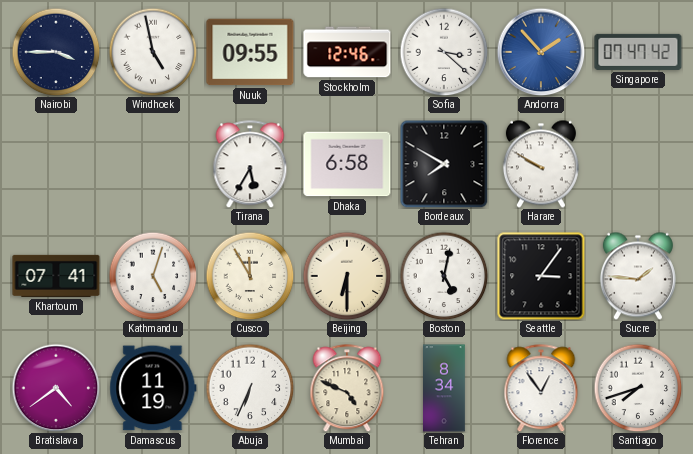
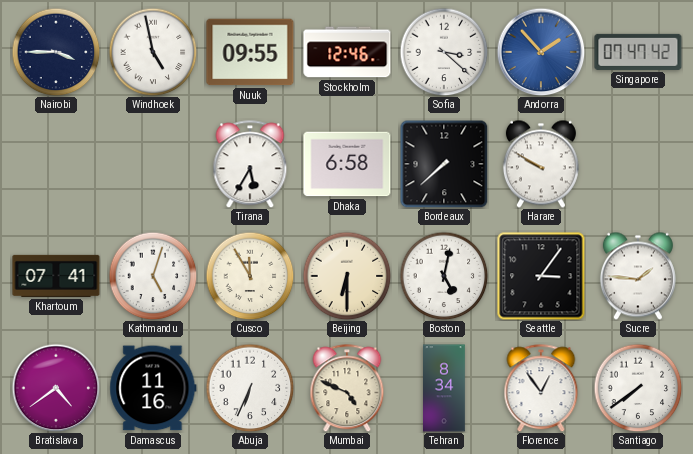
Bordeaux: 7:50 -> 7:38 (444, 164)
Damascus: 11:19 -> 11:16 (153, 388)
Santiago: 7:42 -> 7:39 (638, 388)
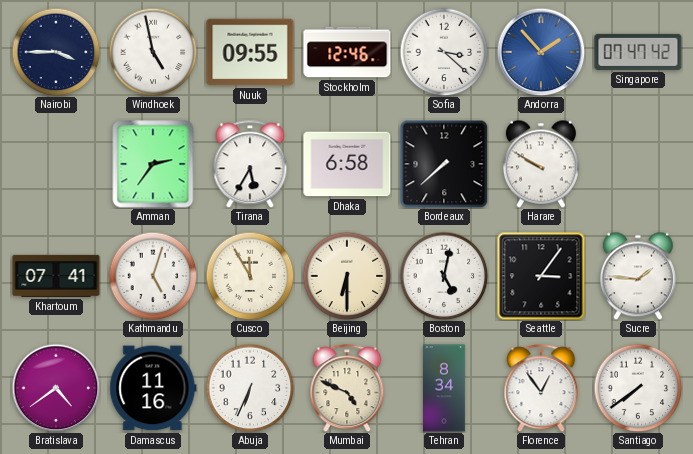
Amman: none -> 2:36 (153, 164)
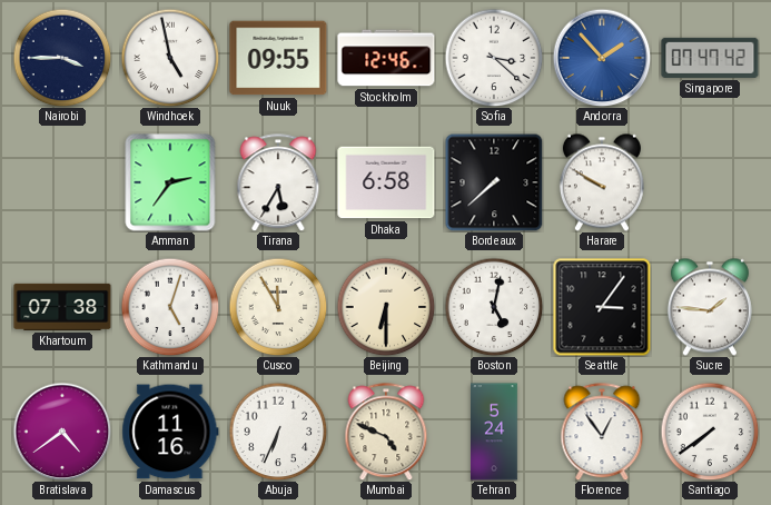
Khartoum: 07:41 -> 07:38 (62, 307)
Tehran: 8:34 -> 5:24 (495, 432)
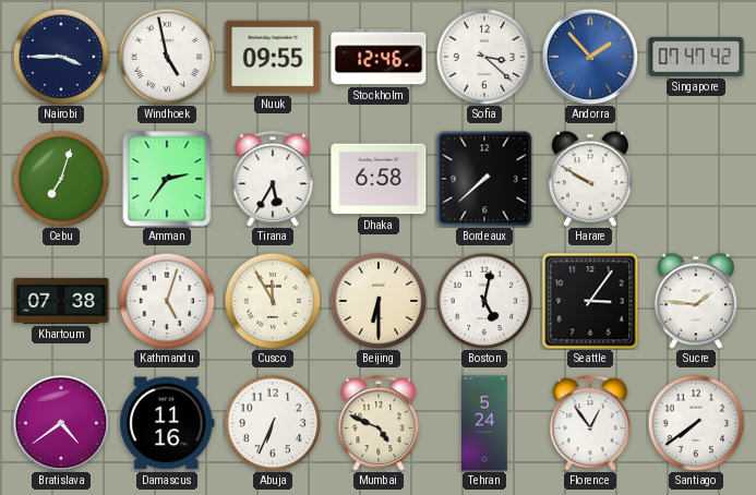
Cebu: none -> 7:03 (61, 179)
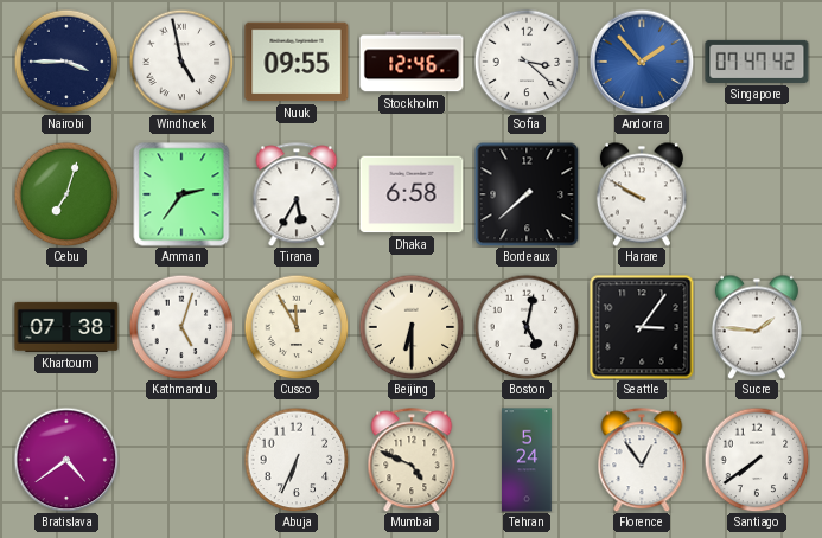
Damascus: 11:16 -> none (167, 423)
